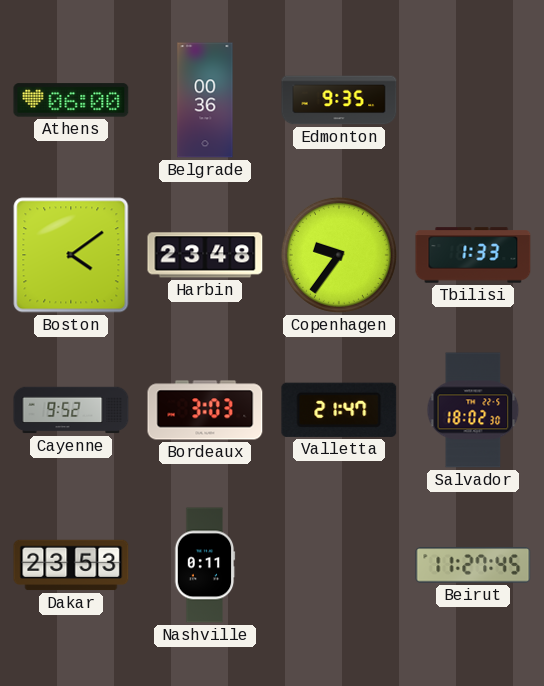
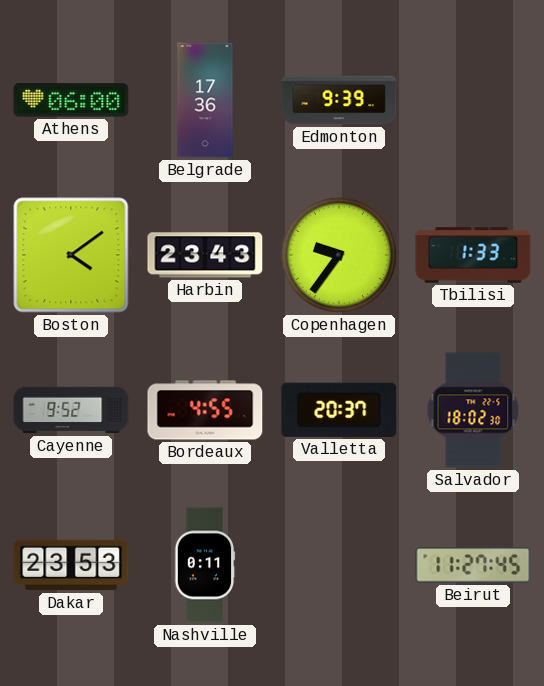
Belgrade: 00:36 -> 17:36 (205, 100)
Edmonton: 9:35 -> 9:39 (339, 100)
Harbin: 23:48 -> 23:43 (205, 255)
Bordeaux: 3:03 -> 4:55 (205, 410)
Valletta: 21:47 -> 20:37 (339, 410)
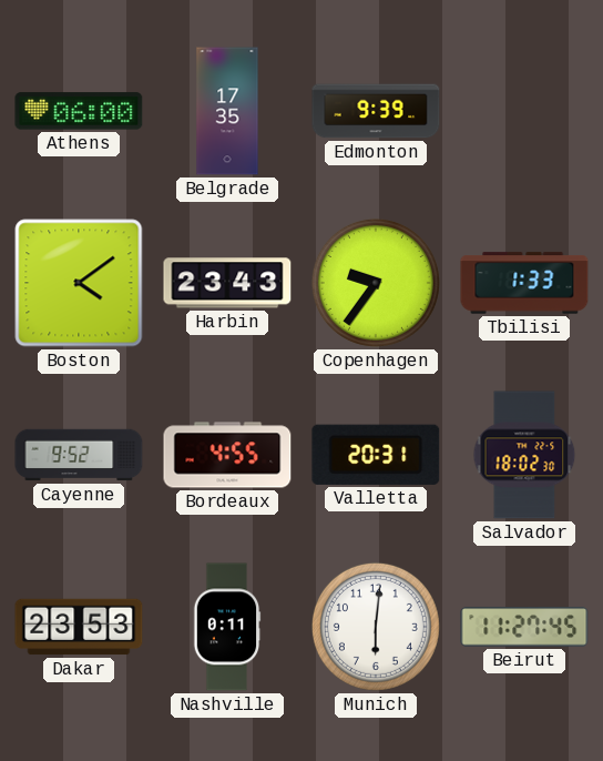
Belgrade: 17:36 -> 17:35 (227, 111)
Valletta: 20:37 -> 20:31 (376, 455)
Munich: none -> 6:01 (376, 627)
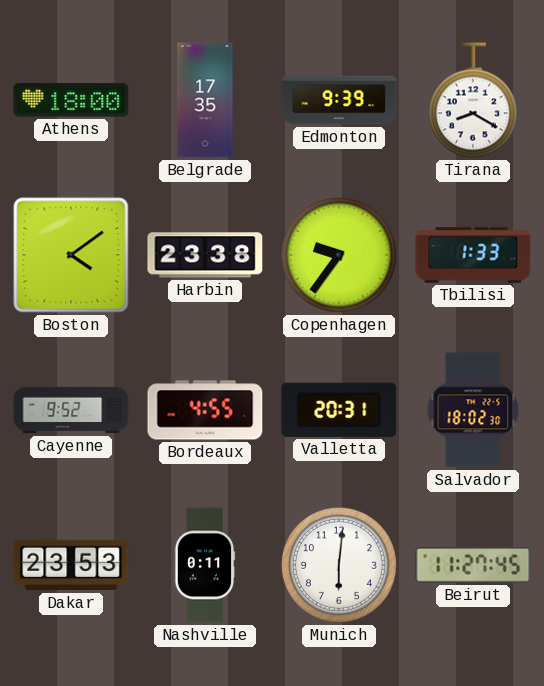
Athens: 06:00 -> 18:00 (71, 100)
Tirana: none -> 8:20 (473, 100)
Harbin: 23:43 -> 23:38 (205, 255)
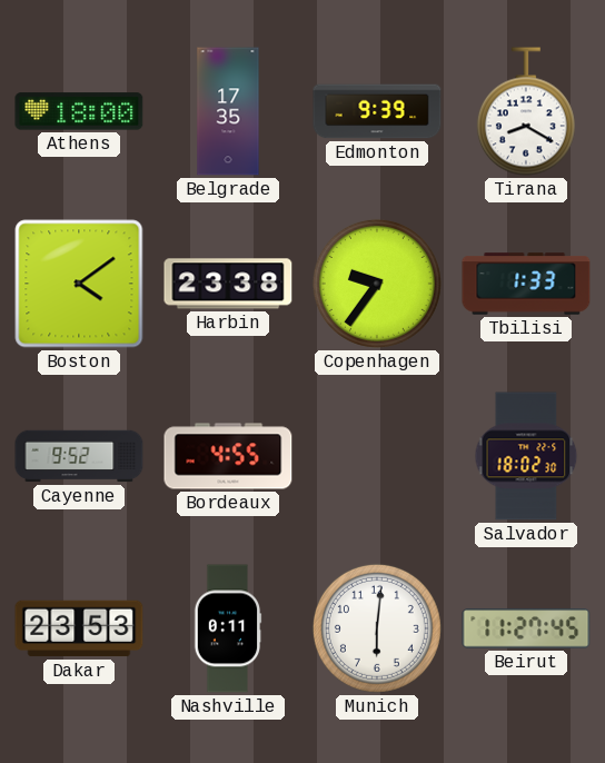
Valletta: 20:31 -> none (339, 410)
